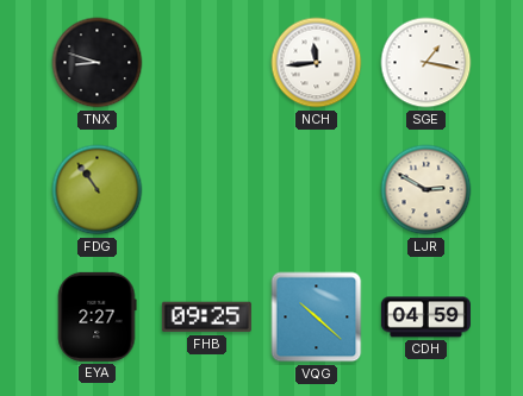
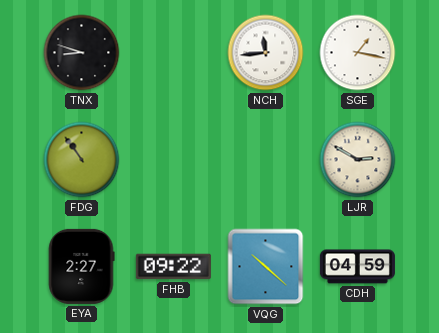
FHB: 09:25 -> 09:22 (173, 267)
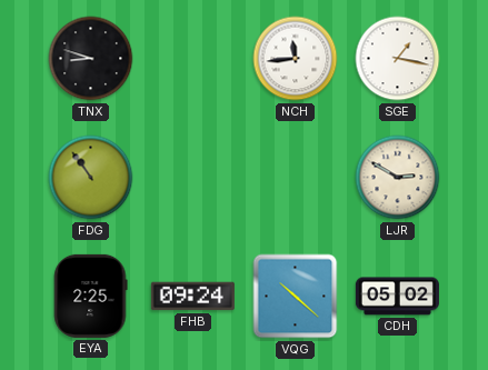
EYA: 2:27 -> 2:25 (90, 296)
FHB: 09:22 -> 09:24 (192, 297)
CDH: 04:59 -> 05:02 (397, 297)
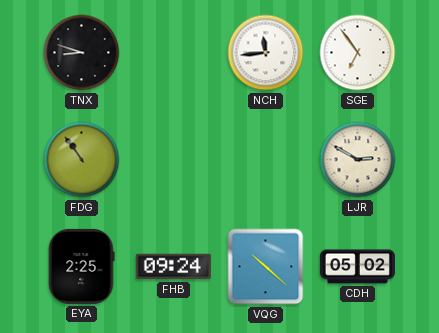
SGE: 1:17 -> 6:54 (358, 53)
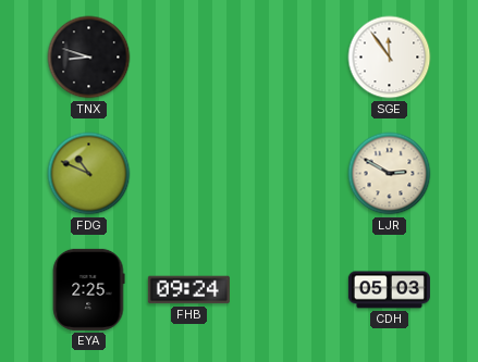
NCH: 11:44 -> none (266, 53)
SGE: 6:54 -> 11:54 (390, 58)
FDG: 10:54 -> 10:49 (89, 174)
VQG: 10:22 -> none (266, 267)
CDH: 05:02 -> 05:03 (389, 290)
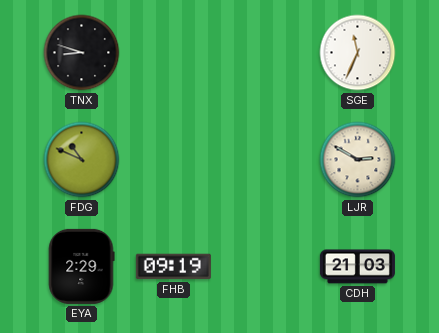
SGE: 11:54 -> 11:34 (358, 53)
EYA: 2:25 -> 2:29 (81, 266)
FHB: 09:24 -> 09:19 (173, 267)
CDH: 05:03 -> 21:03 (357, 267)
